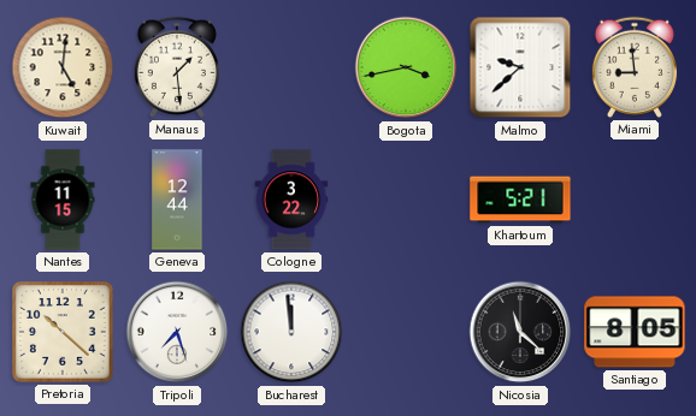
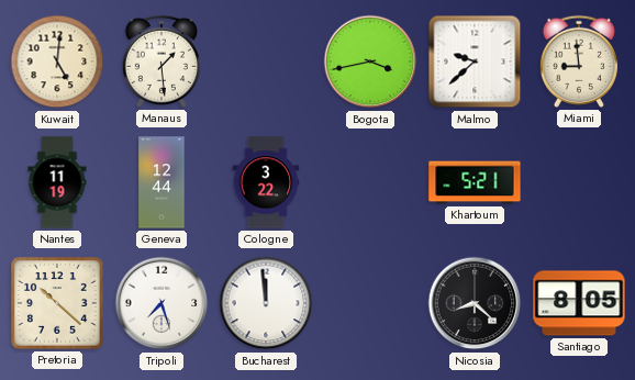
Nantes: 11:15 -> 11:19 (57, 182)
Nicosia: 11:22 -> 8:22 (475, 303)
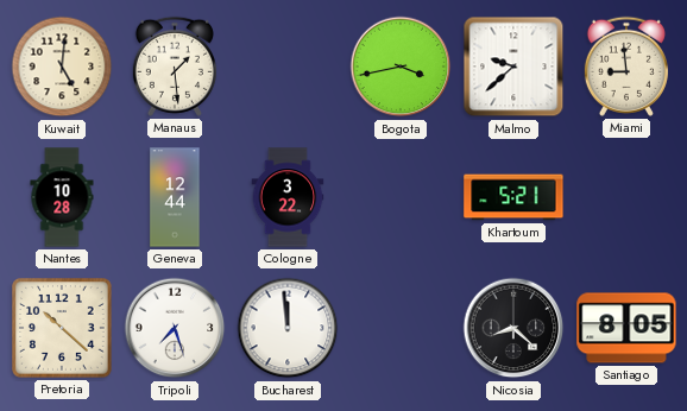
Nantes: 11:19 -> 10:28 (62, 197)
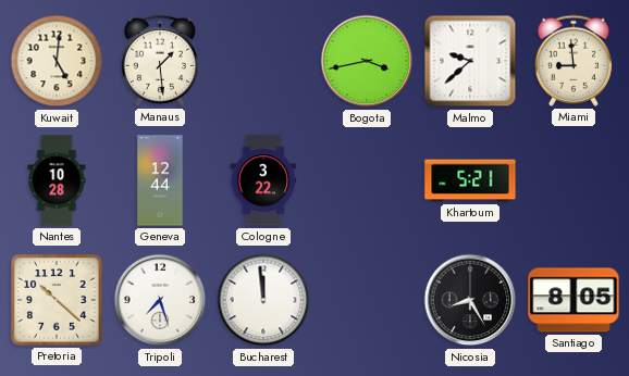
Nicosia: 8:22 -> 8:25 (470, 300)
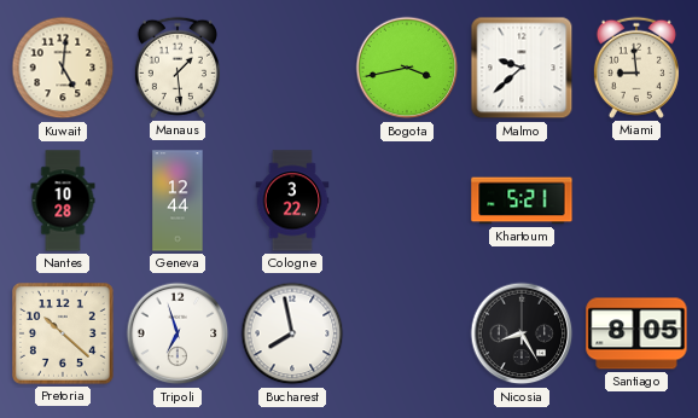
Tripoli: 7:27 -> 6:57 (178, 333)
Bucharest: 11:59 -> 7:58 (292, 333)
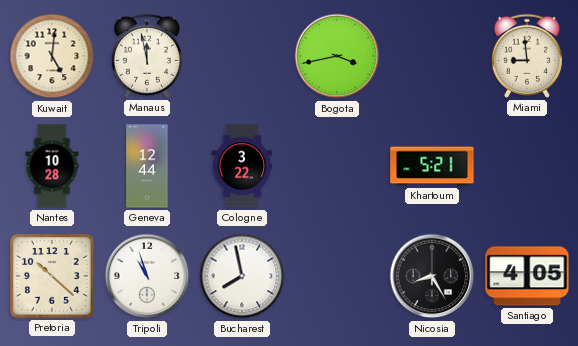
Manaus: 1:29 -> 11:58 (147, 56)
Malmo: 9:38 -> none (522, 68)
Tripoli: 6:57 -> 10:57 (147, 276)
Santiago: 8:05 -> 4:05 (527, 276)
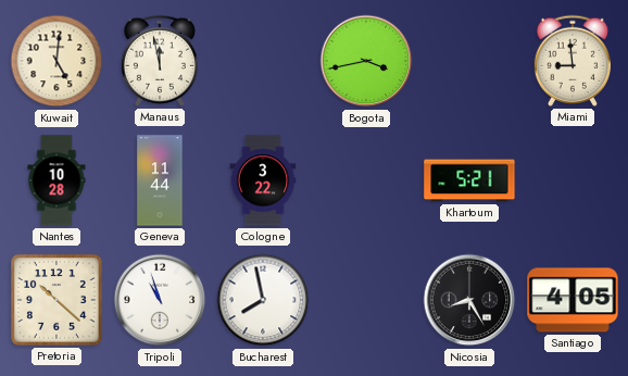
Geneva: 12:44 -> 11:44 (160, 180)
